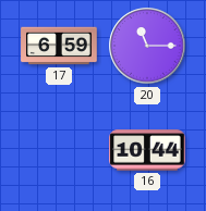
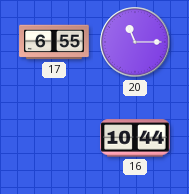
17: 6:59 -> 6:55 (54, 42)
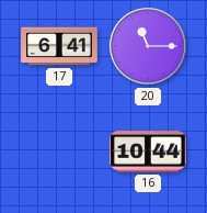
17: 6:55 -> 6:41 (59, 46)
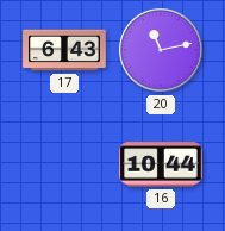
17: 6:41 -> 6:43 (64, 50)
20: 11:15 -> 11:13 (161, 50)
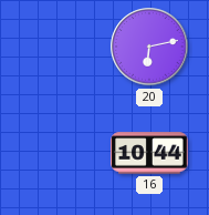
17: 6:43 -> none (64, 50)
20: 11:13 -> 6:13 (149, 47)
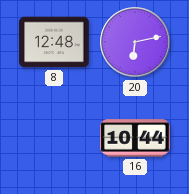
8: none -> 12:48 (54, 42)
